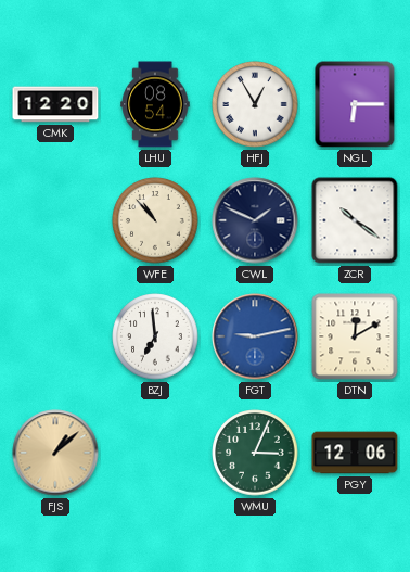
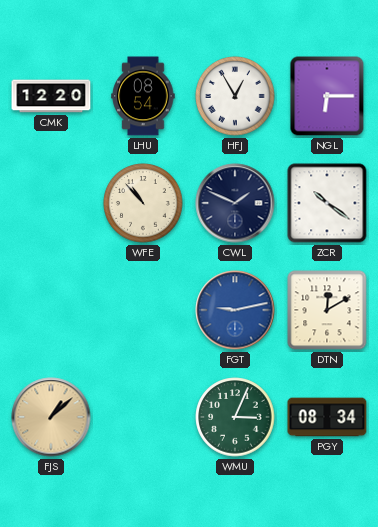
BZJ: 6:59 -> none (155, 336)
PGY: 12:06 -> 08:34 (327, 417)
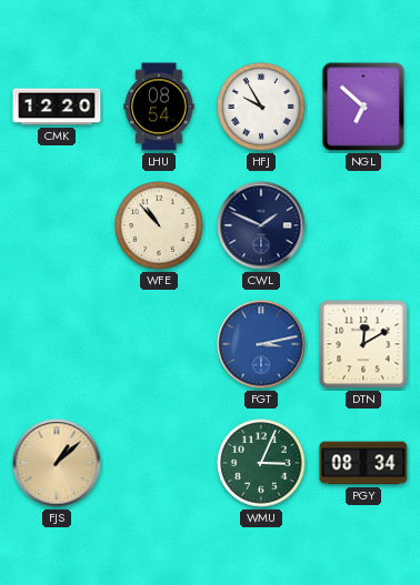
HFJ: 12:55 -> 9:55 (261, 107)
NGL: 6:15 -> 6:52 (363, 107)
ZCR: 10:21 -> none (327, 203)
FGT: 9:13 -> 3:13 (261, 344)
